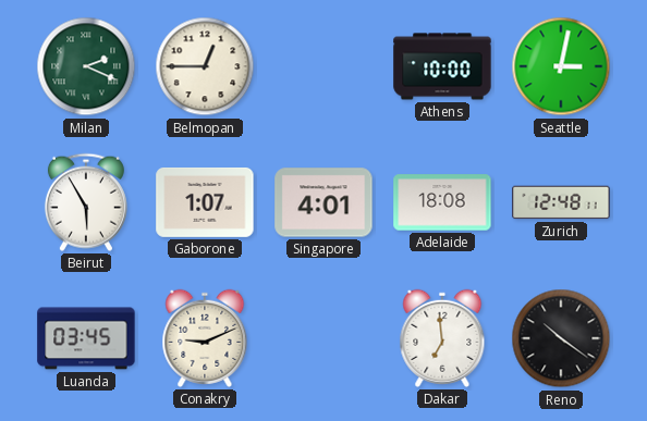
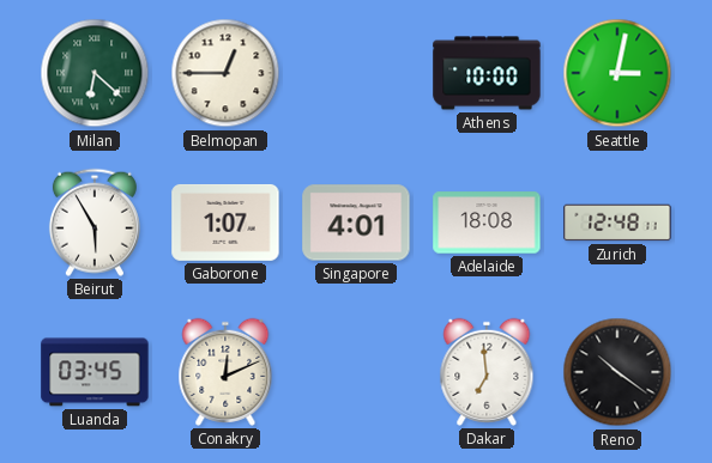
Milan: 2:19 -> 6:22 (95, 73)
Conakry: 9:11 -> 12:11 (225, 372)
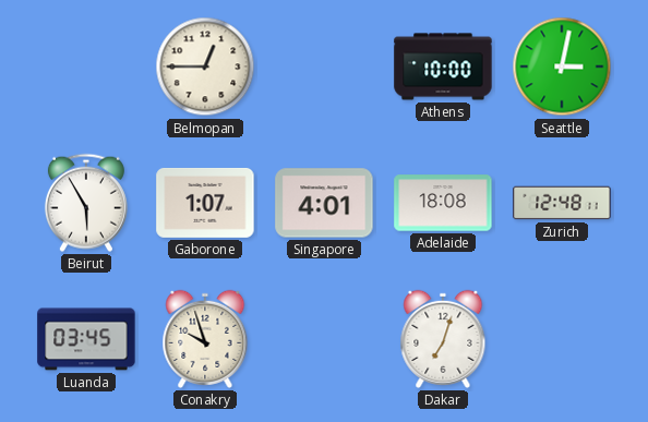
Milan: 6:22 -> none (95, 73)
Conakry: 12:11 -> 9:57 (205, 339)
Dakar: 6:59 -> 7:03 (443, 339)
Reno: 10:21 -> none (617, 372)
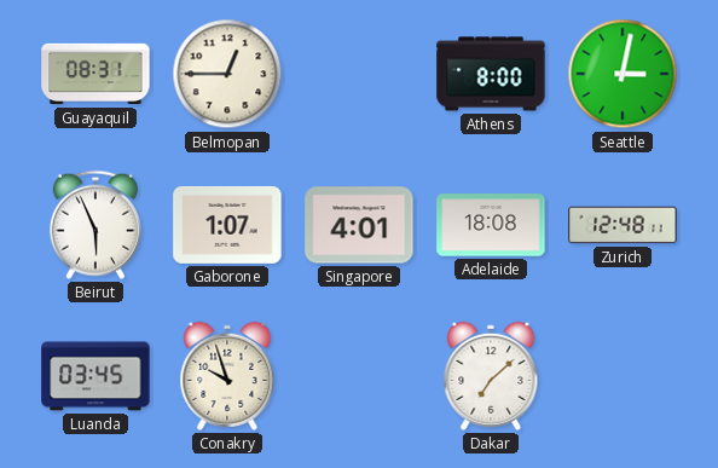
Guayaquil: none -> 08:31 (95, 74)
Athens: 10:00 -> 8:00 (491, 74)
Beirut: 5:55 -> 5:56 (95, 225)
Dakar: 7:03 -> 7:08 (491, 376)
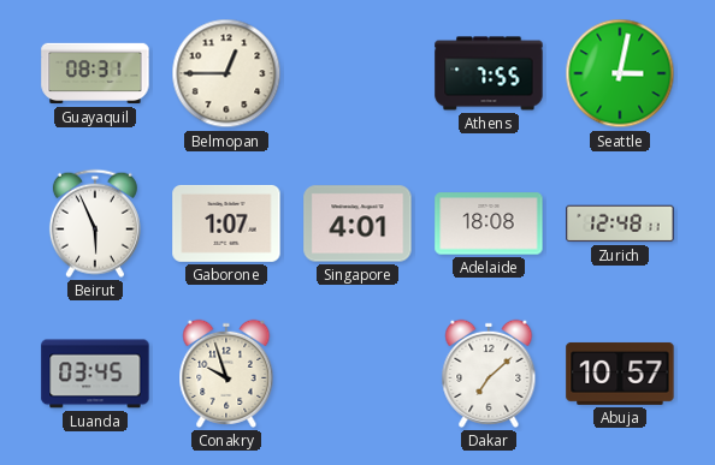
Athens: 8:00 -> 7:55 (489, 73)
Abuja: none -> 10:57 (620, 374)
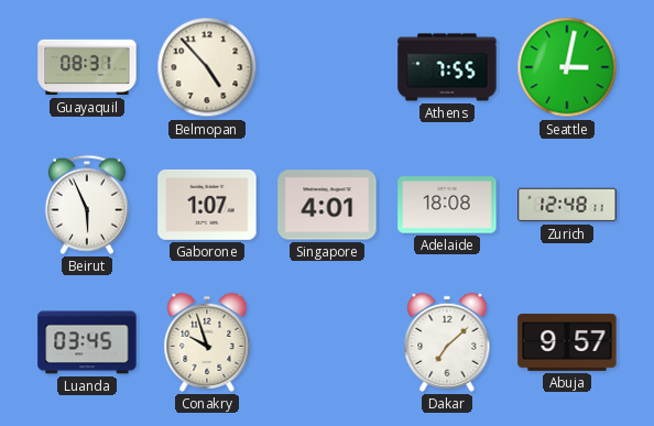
Belmopan: 12:45 -> 4:53 (207, 67)
Abuja: 10:57 -> 9:57 (567, 342)
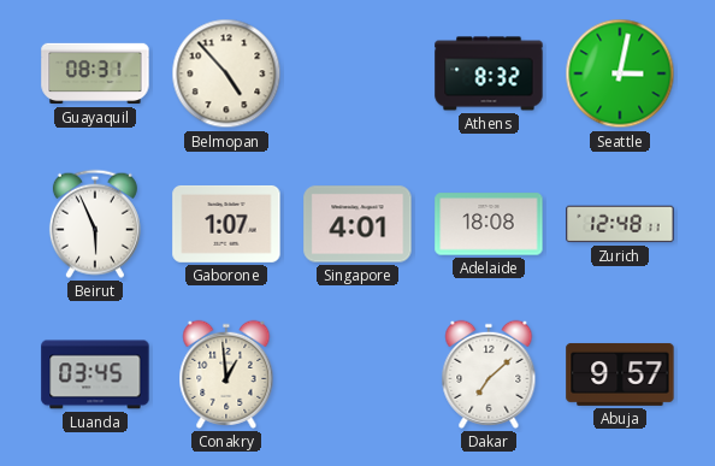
Athens: 7:55 -> 8:32 (489, 73)
Conakry: 9:57 -> 12:59 (226, 374)
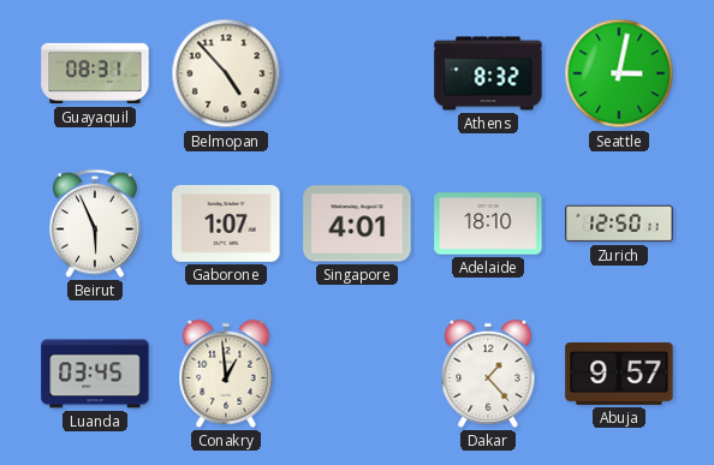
Adelaide: 18:08 -> 18:10 (488, 223)
Zurich: 12:48 -> 12:50 (619, 223)
Dakar: 7:08 -> 1:23 (488, 374)
